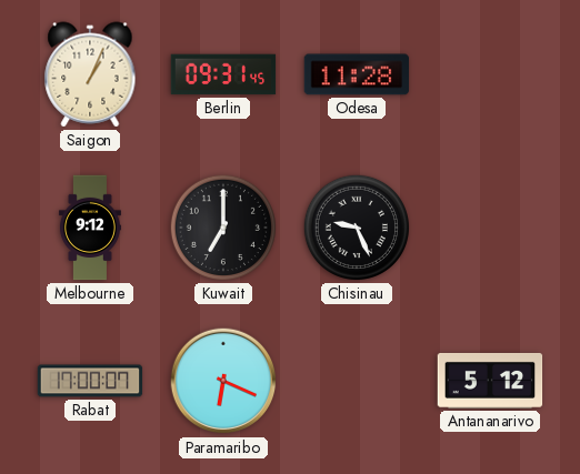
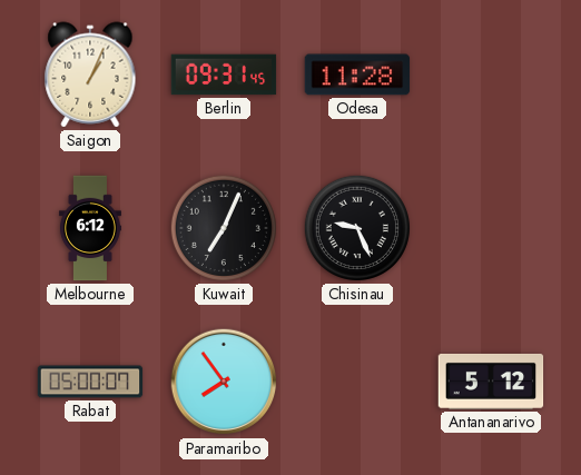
Melbourne: 9:12 -> 6:12 (90, 228)
Kuwait: 7:00 -> 7:04 (224, 228)
Rabat: 17:00 -> 05:00 (90, 382)
Paramaribo: 6:19 -> 7:54 (224, 382)
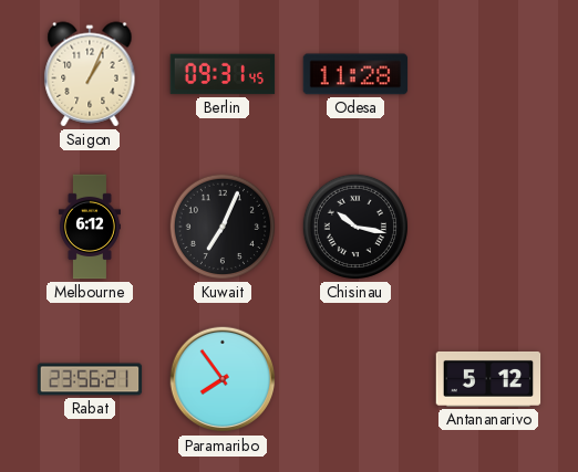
Chisinau: 9:26 -> 10:17 (355, 227)
Rabat: 05:00 -> 23:56 (90, 379)
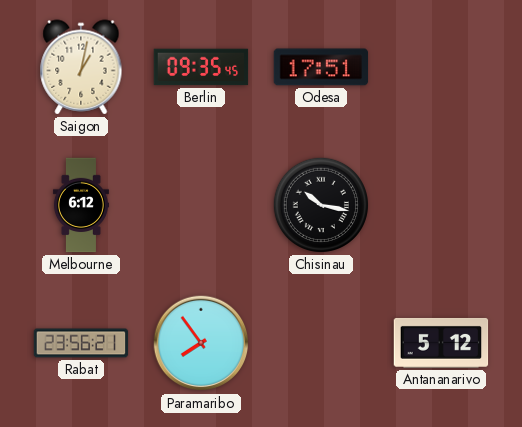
Saigon: 1:04 -> 1:02 (81, 67)
Berlin: 09:31 -> 09:35 (201, 67)
Odesa: 11:28 -> 17:51 (321, 67)
Kuwait: 7:04 -> none (223, 227)
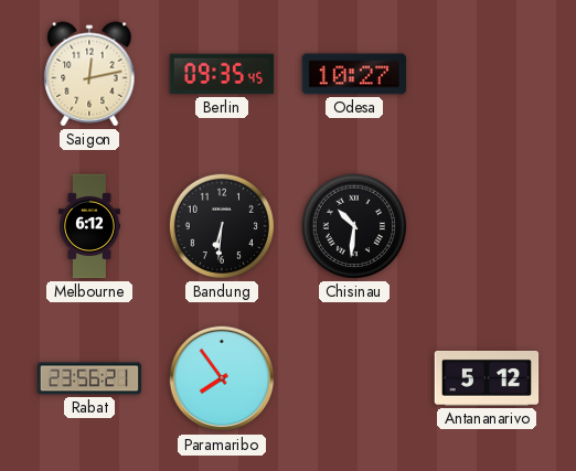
Saigon: 1:02 -> 12:13 (89, 74)
Odesa: 17:51 -> 10:27 (354, 74)
Bandung: none -> 6:31 (222, 226)
Chisinau: 10:17 -> 10:31 (354, 226)
